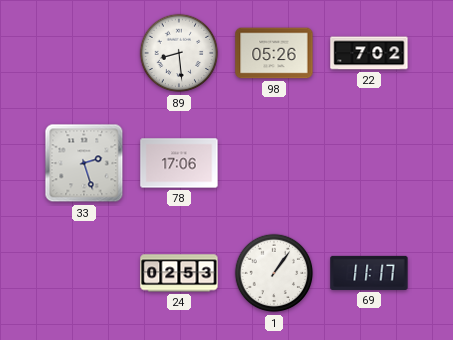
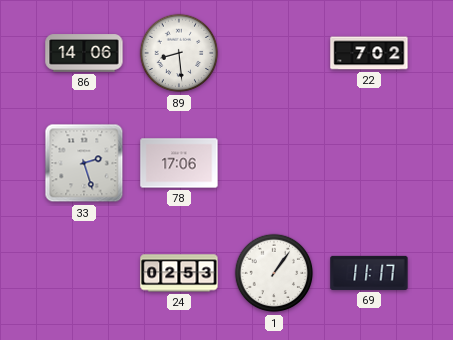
86: none -> 14:06 (84, 53)
98: 05:26 -> none (274, 53)
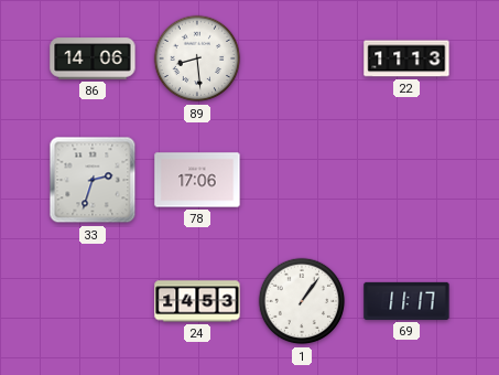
22: 7:02 -> 11:13 (406, 58)
33: 2:27 -> 2:33 (93, 180)
24: 02:53 -> 14:53 (197, 301)
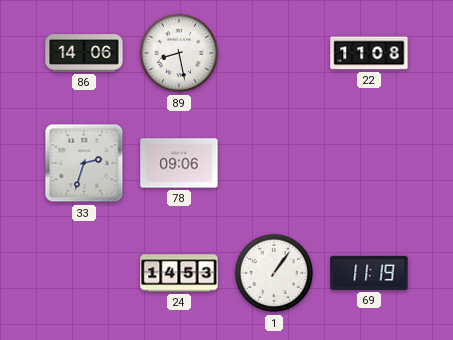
89: 8:29 -> 8:28 (179, 53)
22: 11:13 -> 11:08 (369, 53)
78: 17:06 -> 09:06 (179, 163)
69: 11:17 -> 11:19 (369, 273)
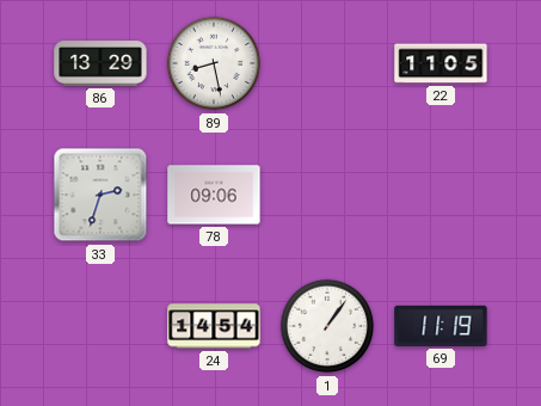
86: 14:06 -> 13:29 (100, 63)
22: 11:08 -> 11:05 (441, 63)
24: 14:53 -> 14:54 (214, 326)
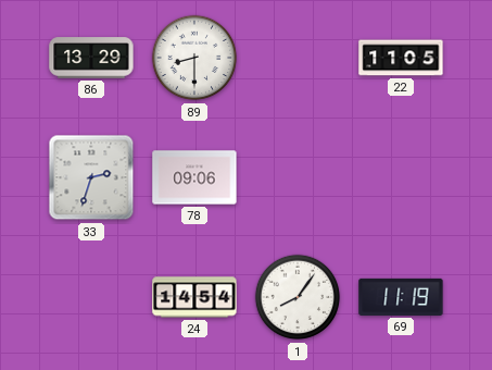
89: 8:28 -> 8:30 (194, 58)
1: 1:06 -> 8:06 (298, 297)
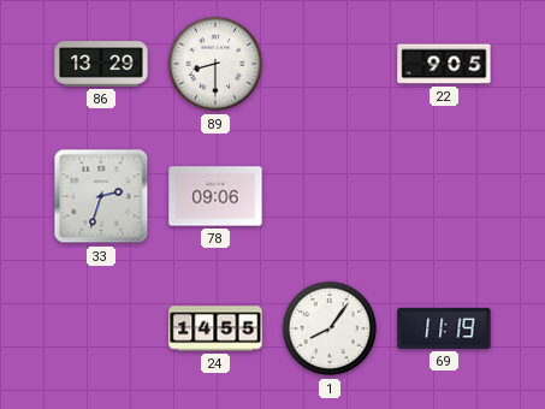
22: 11:05 -> 9:05 (444, 64)
24: 14:54 -> 14:55 (215, 328)
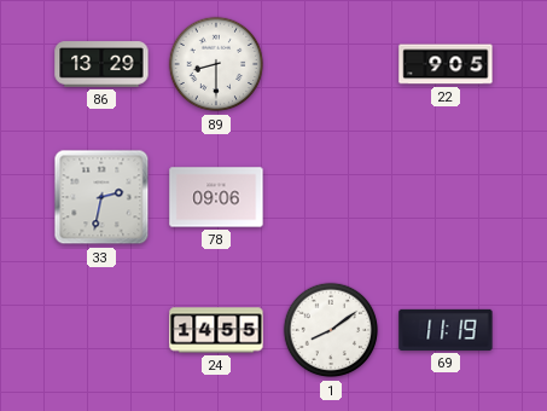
33: 2:33 -> 2:32 (101, 197)
1: 8:06 -> 8:09 (331, 330)
